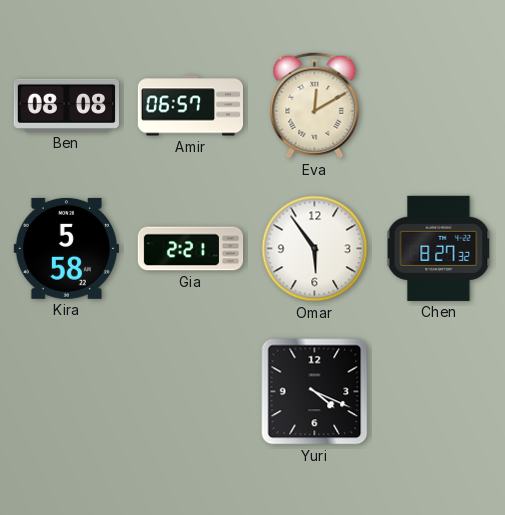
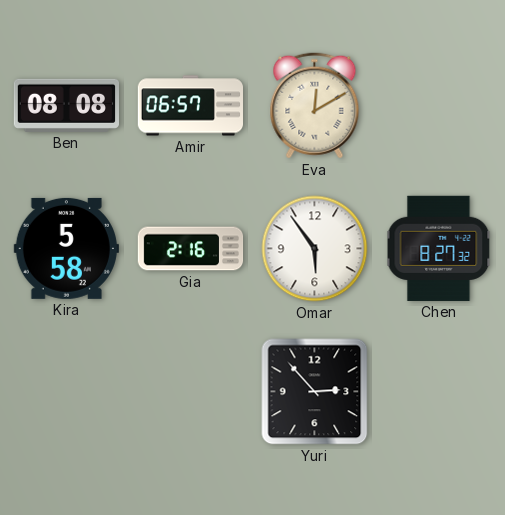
Gia: 2:21 -> 2:16 (191, 249)
Yuri: 4:19 -> 2:53 (315, 392)
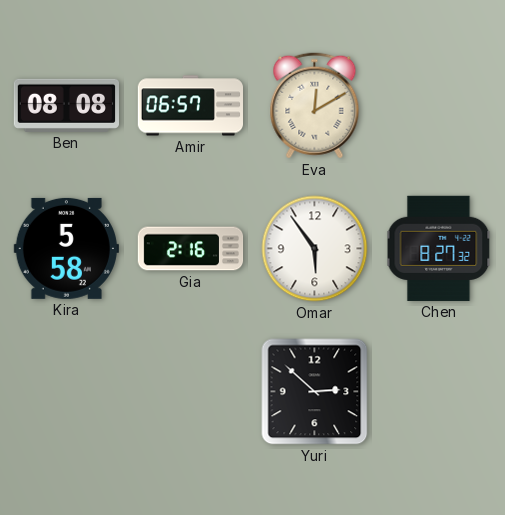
Yuri: 2:53 -> 2:52 (315, 392)
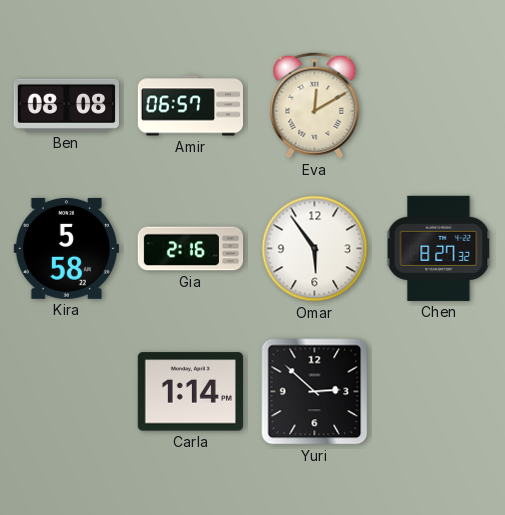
Carla: none -> 1:14 (190, 392)
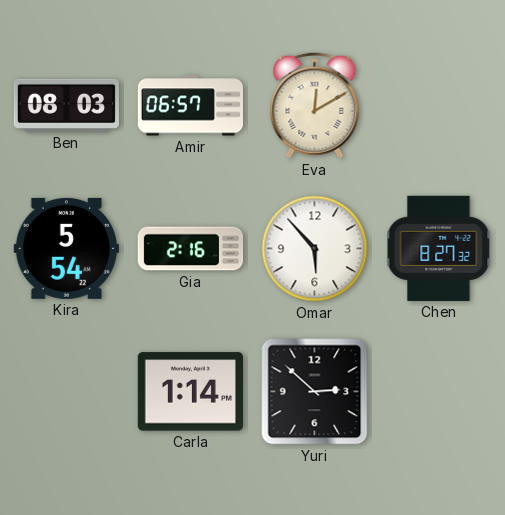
Ben: 08:08 -> 08:03 (66, 105)
Kira: 5:58 -> 5:54 (66, 248)
Omar: 5:54 -> 5:53 (315, 249)
